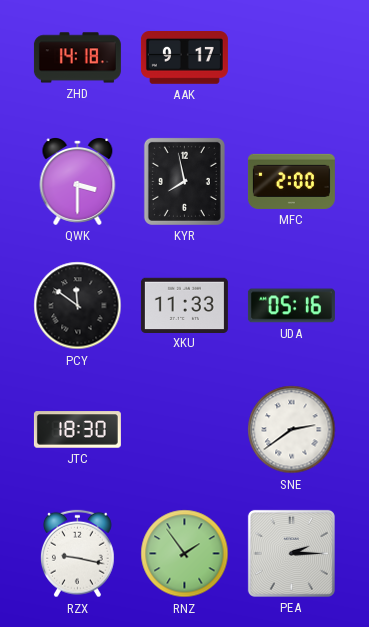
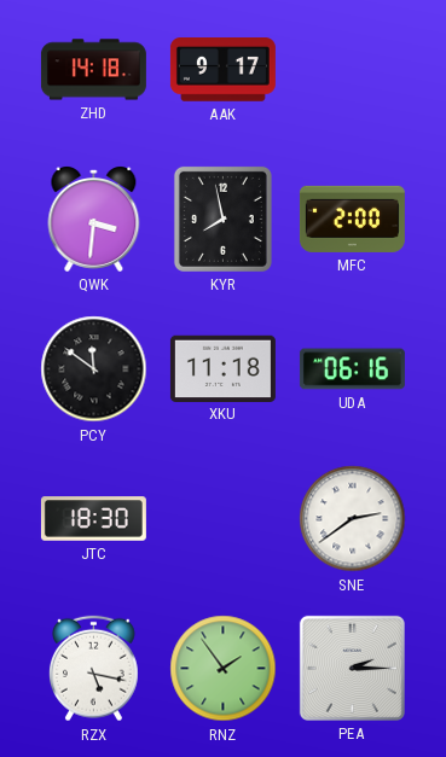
QWK: 3:30 -> 3:31 (94, 220)
XKU: 11:33 -> 11:18 (222, 368)
UDA: 05:16 -> 06:16 (352, 369)
RZX: 9:17 -> 5:17 (94, 669)
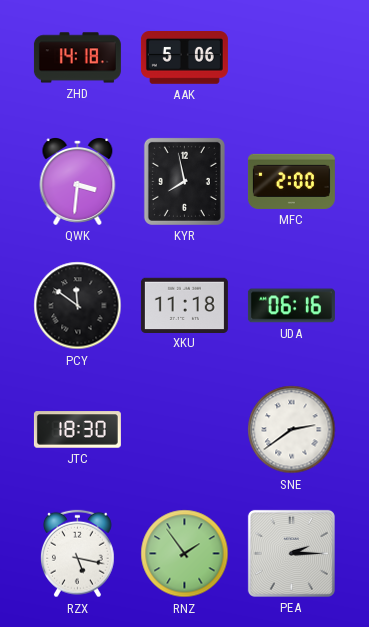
AAK: 9:17 -> 5:06 (184, 58)
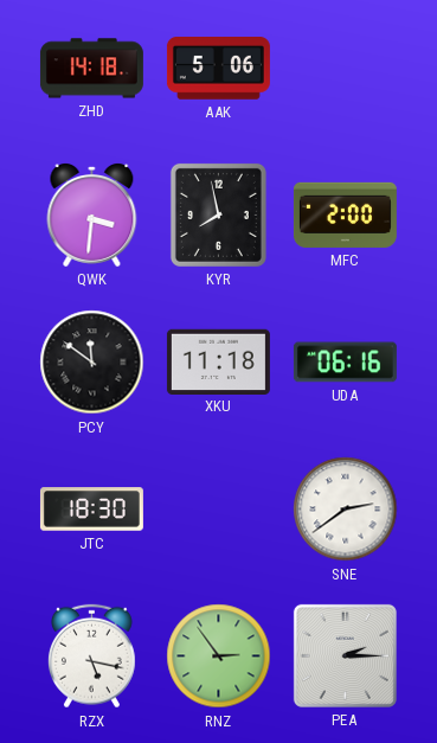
RNZ: 1:54 -> 2:54 (219, 656)
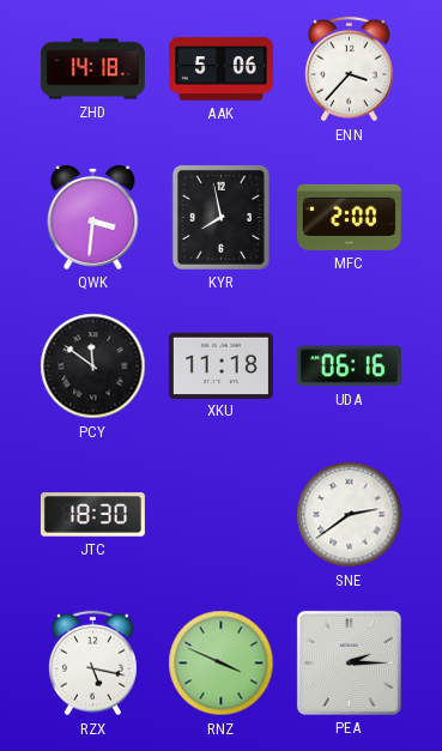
ENN: none -> 3:37 (350, 69)
RNZ: 2:54 -> 3:49 (222, 664)
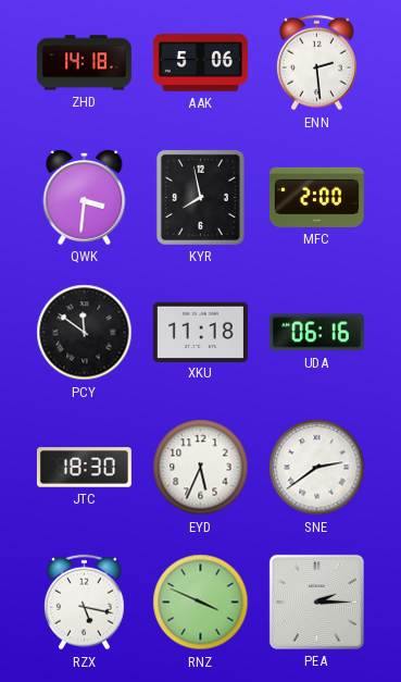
ENN: 3:37 -> 2:29 (317, 63)
EYD: none -> 5:34 (201, 468)
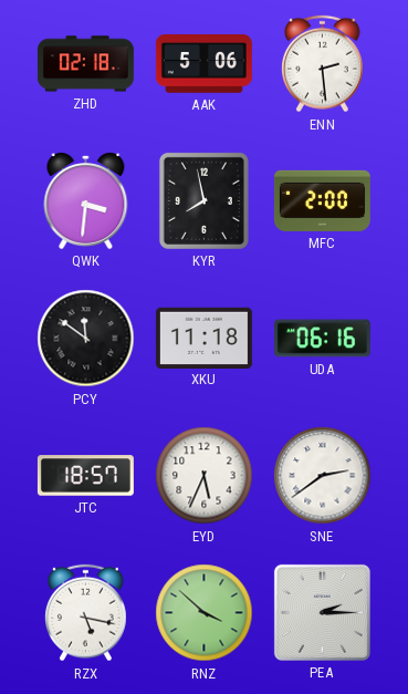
ZHD: 14:18 -> 02:18 (85, 64)
JTC: 18:30 -> 18:57 (85, 476)
RNZ: 3:49 -> 3:52 (205, 613)
